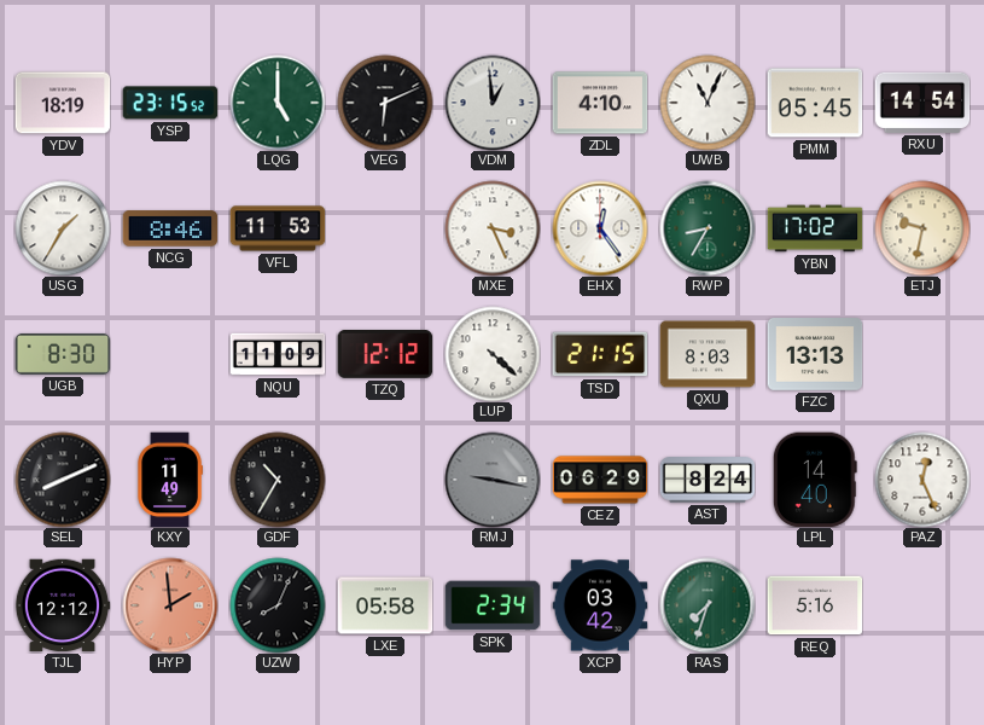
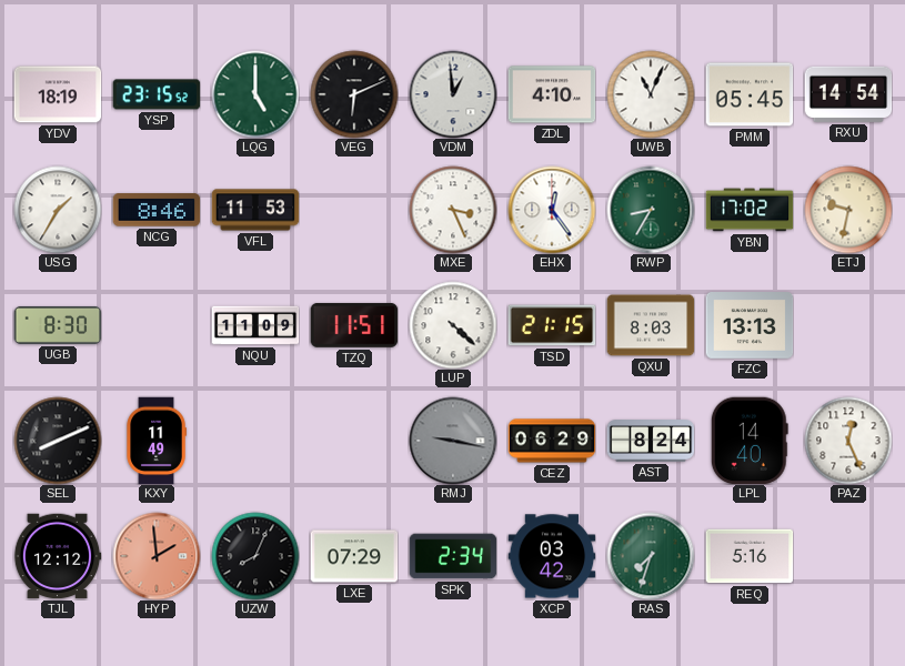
TZQ: 12:12 -> 11:51 (354, 325)
GDF: 10:35 -> none (278, 480)
LXE: 05:58 -> 07:29 (354, 556)
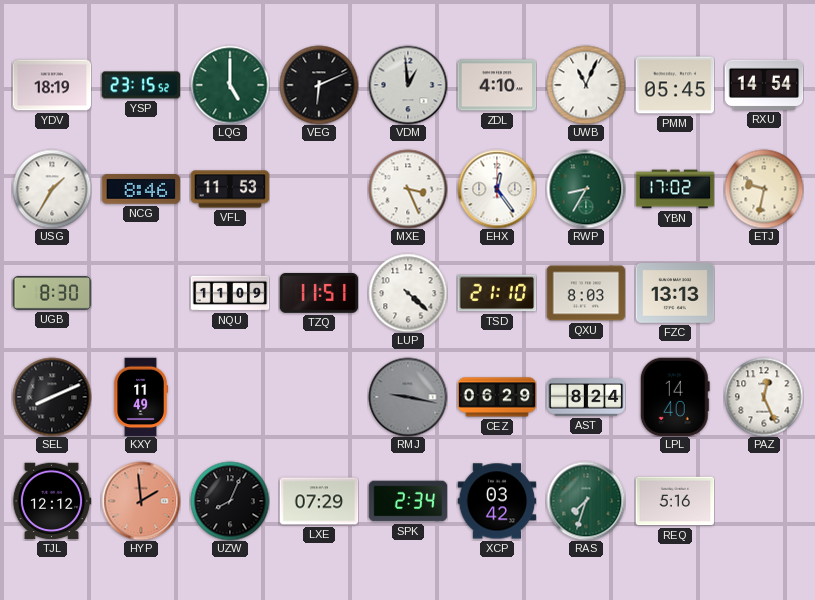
TSD: 21:15 -> 21:10 (497, 293)
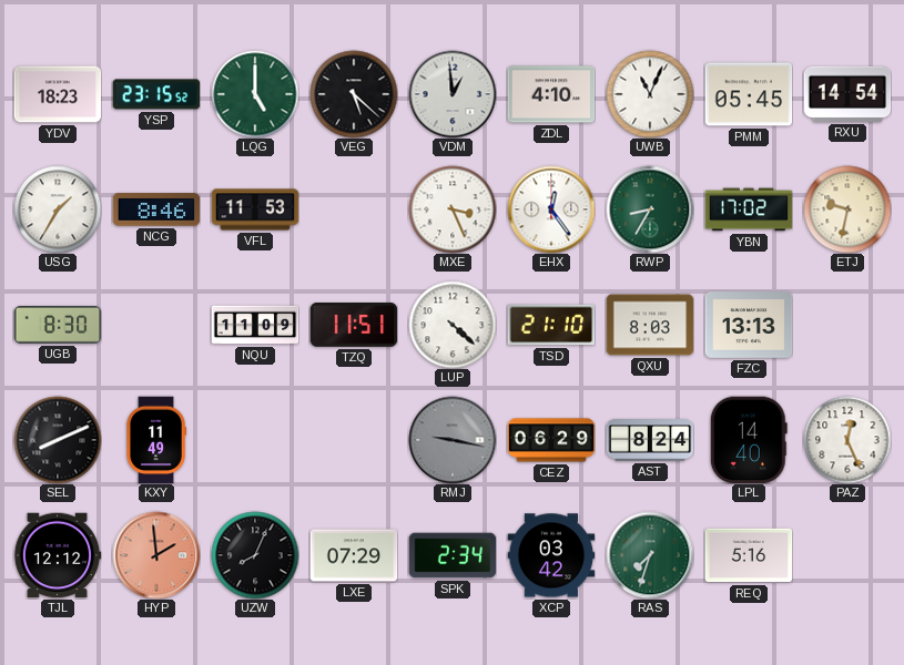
YDV: 18:19 -> 18:23 (58, 94)
VEG: 6:11 -> 5:22 (354, 94)
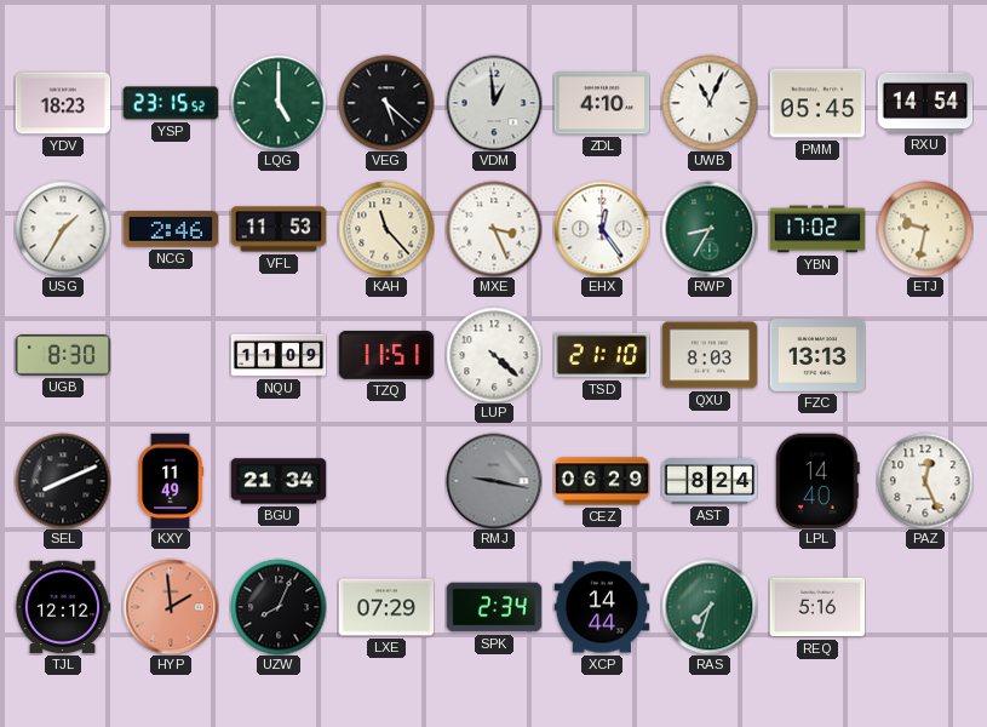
NCG: 8:46 -> 2:46 (171, 229)
KAH: none -> 11:23 (386, 229)
BGU: none -> 21:34 (279, 481)
XCP: 03:42 -> 14:44 (602, 607)
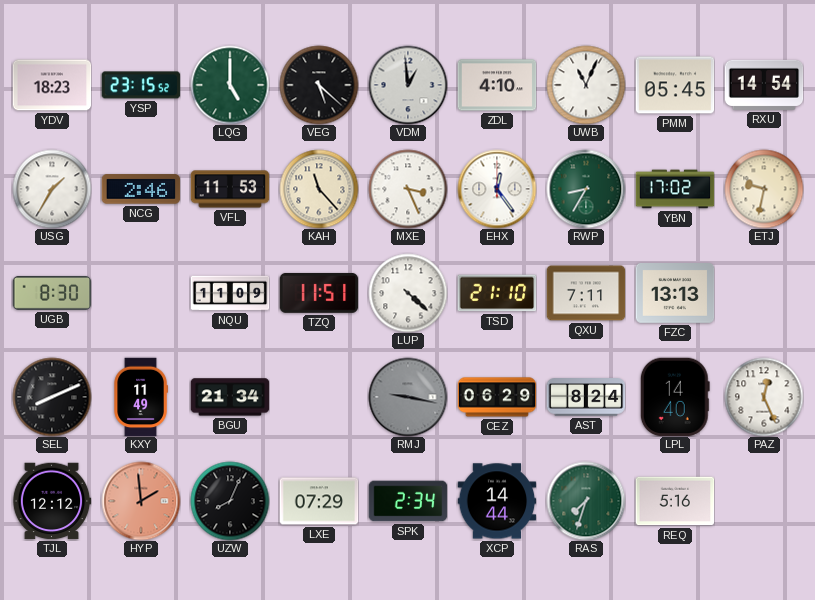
QXU: 8:03 -> 7:11 (586, 293)
